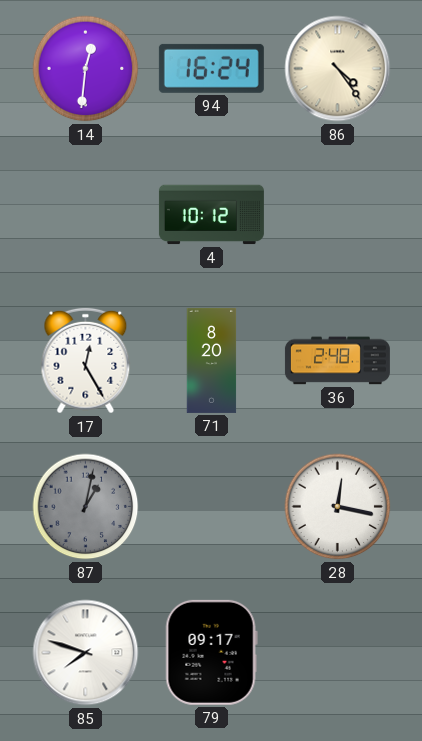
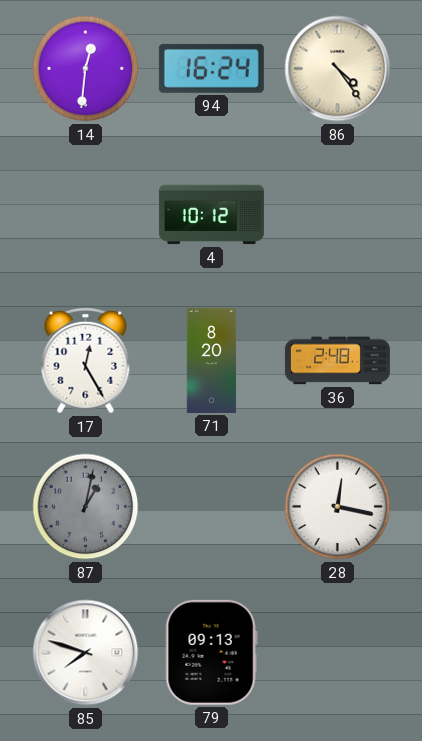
79: 09:17 -> 09:13 (211, 652)
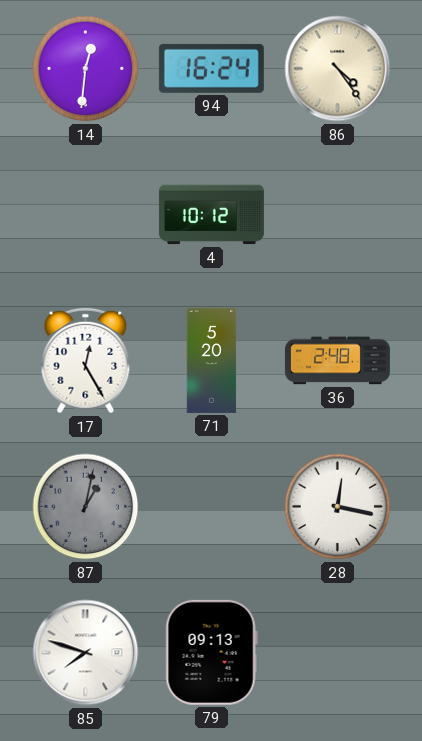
71: 8:20 -> 5:20 (212, 360)
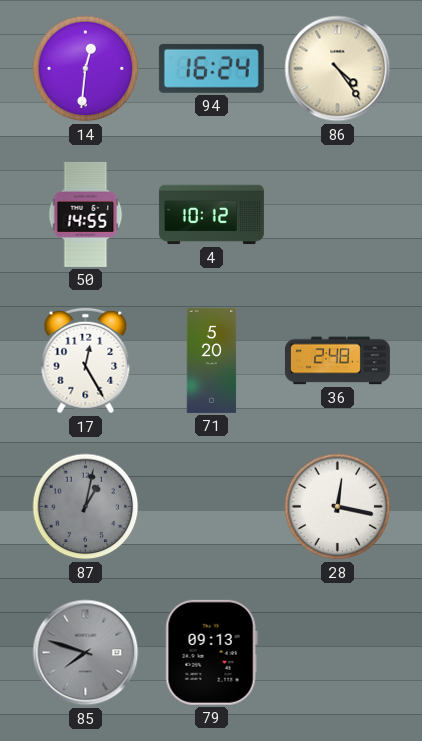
50: none -> 14:55 (86, 214)
85 dial: white -> grey (86, 653)
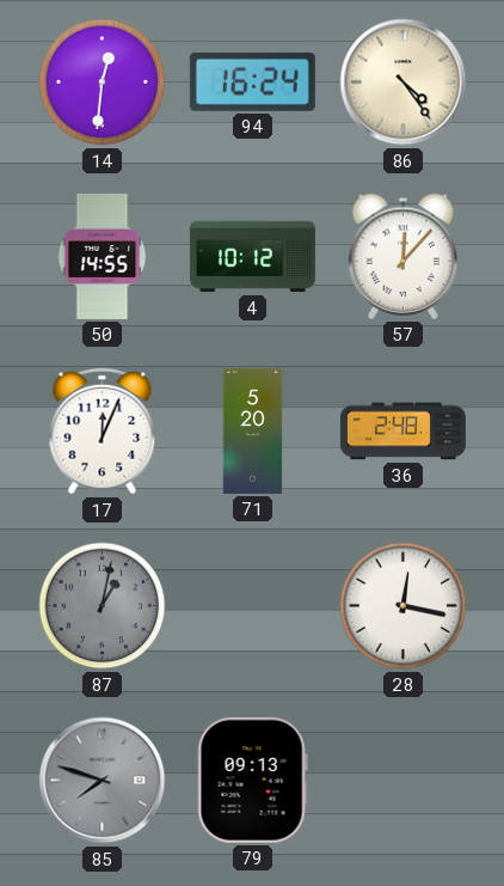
57: none -> 12:07 (402, 256)
17: 12:25 -> 12:04 (103, 432)
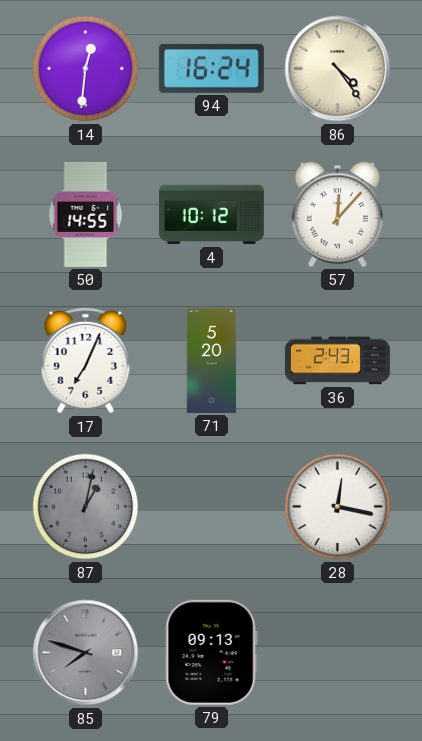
17: 12:04 -> 7:04 (86, 361)
36: 2:48 -> 2:43 (337, 361)
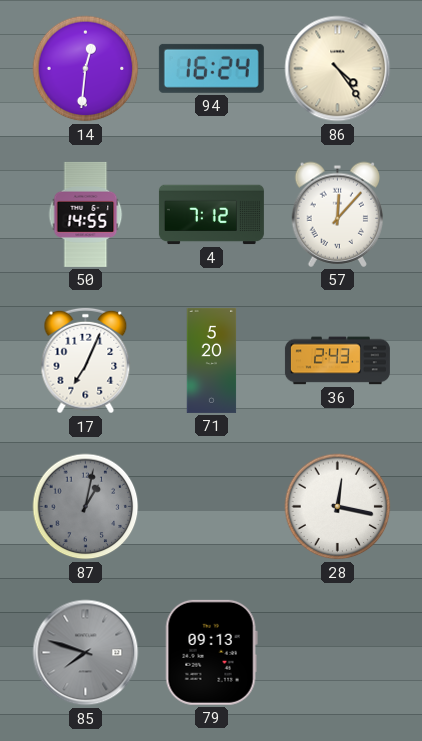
4: 10:12 -> 7:12 (211, 215)
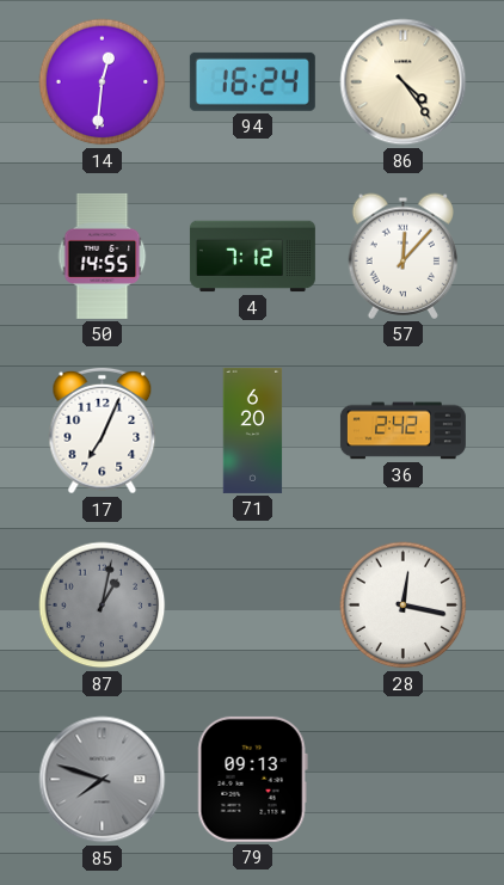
71: 5:20 -> 6:20 (253, 430)
36: 2:43 -> 2:42 (402, 431)
